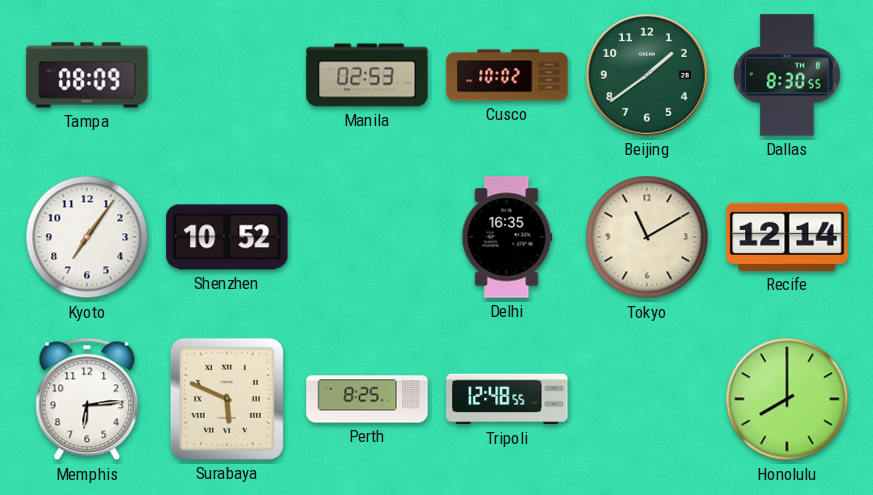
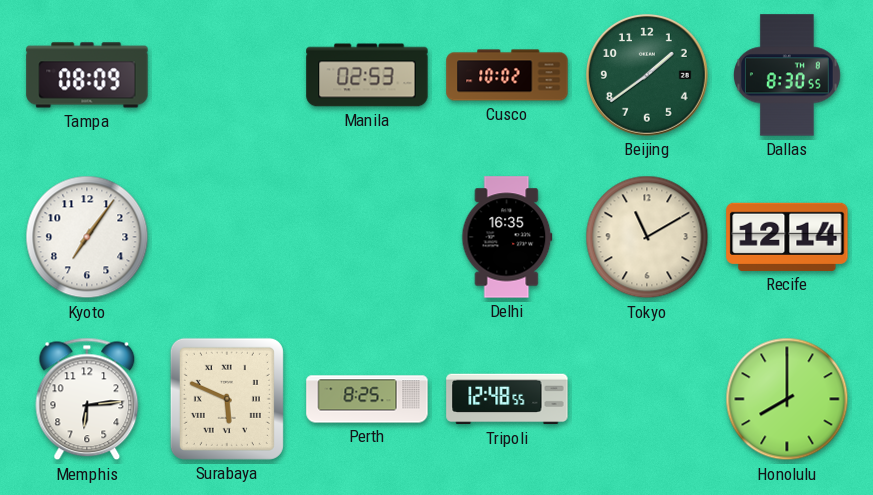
Shenzhen: 10:52 -> none (227, 237)
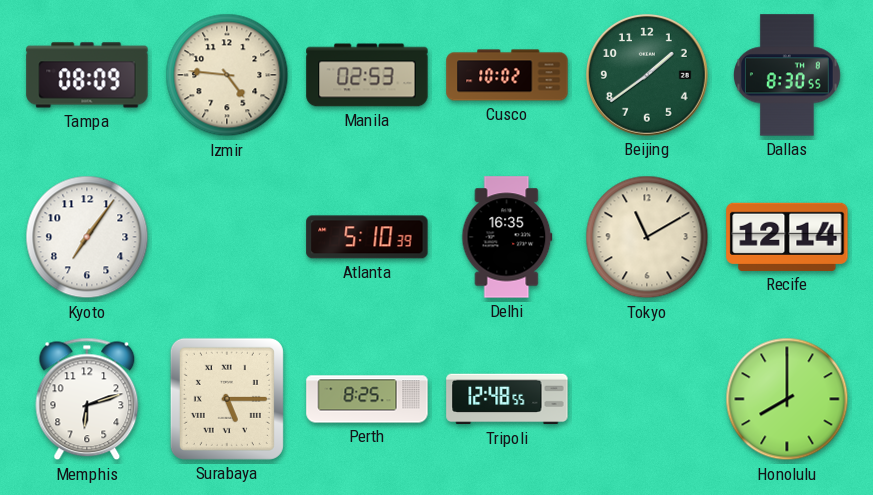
Izmir: none -> 4:46 (227, 75)
Atlanta: none -> 5:10 (367, 237)
Memphis: 6:14 -> 6:12 (87, 399)
Surabaya: 5:49 -> 5:15 (227, 399)
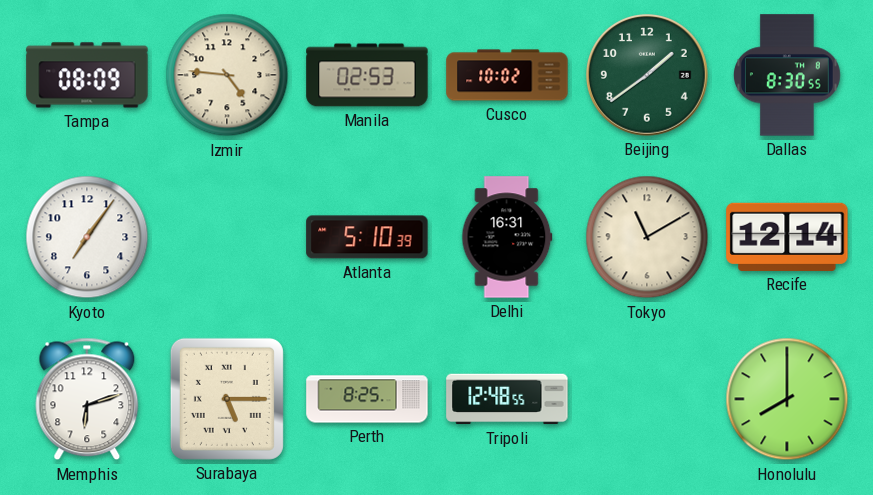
Delhi: 16:35 -> 16:31 (507, 237)
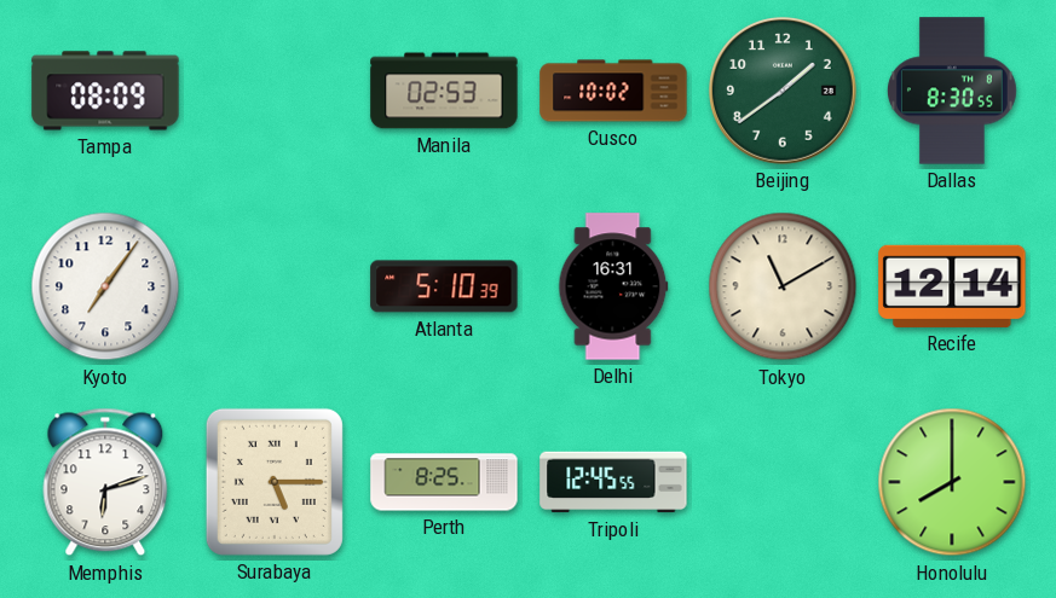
Izmir: 4:46 -> none (227, 75)
Tripoli: 12:48 -> 12:45 (613, 482)
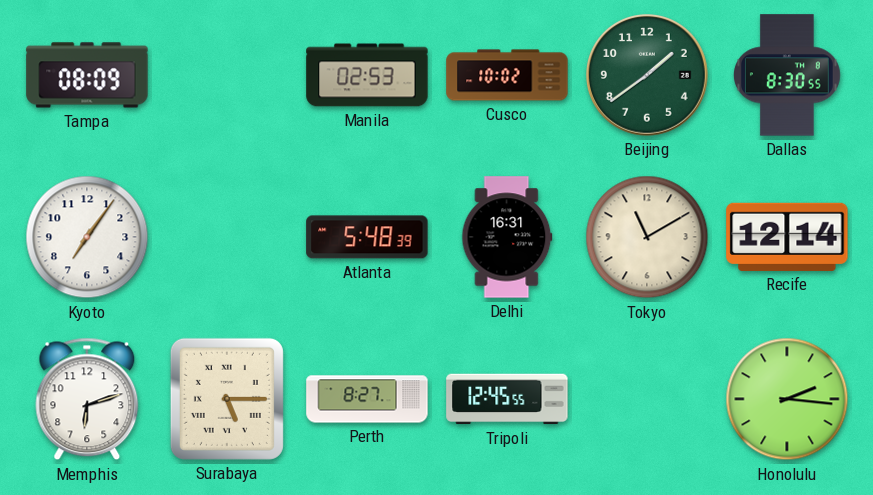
Atlanta: 5:10 -> 5:48 (367, 237)
Perth: 8:25 -> 8:27 (367, 399)
Honolulu: 8:00 -> 2:16 (787, 399)
